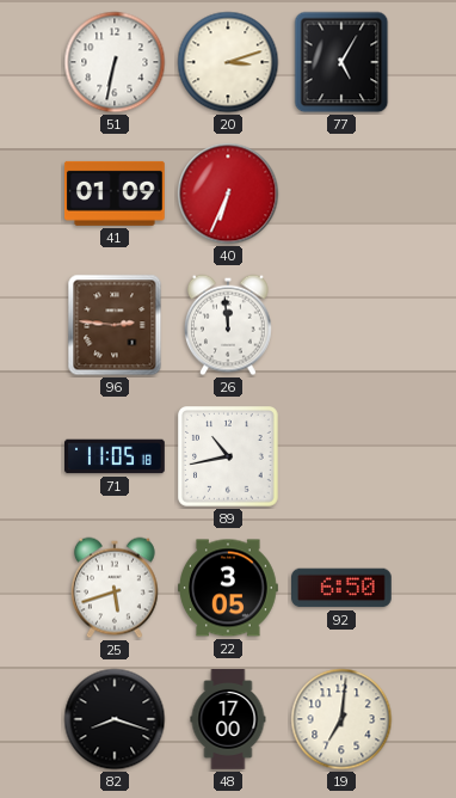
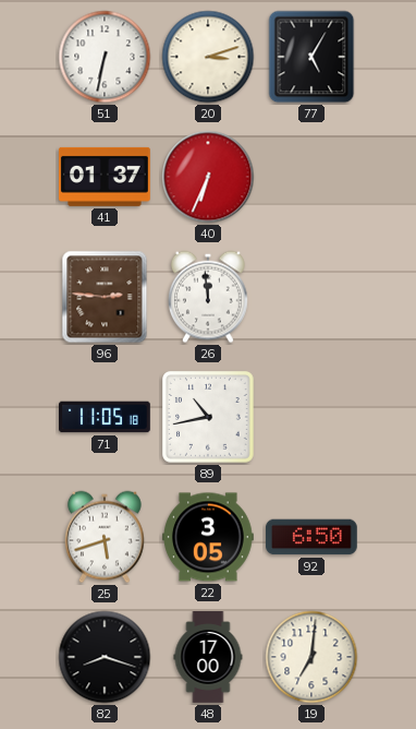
41: 01:09 -> 01:37 (105, 177)
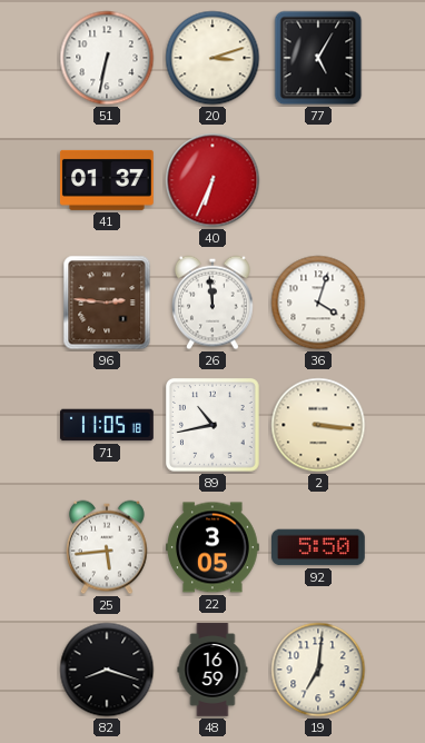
36: none -> 4:03 (318, 303)
2: none -> 3:16 (318, 425)
25: 5:42 -> 5:44 (107, 547)
92: 6:50 -> 5:50 (319, 547)
48: 17:00 -> 16:59 (212, 670)
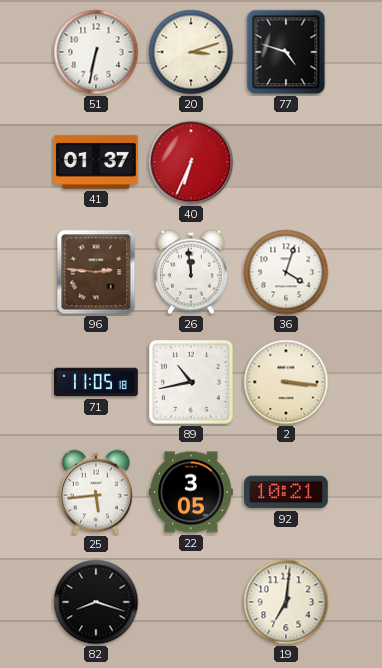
77: 5:05 -> 4:48 (286, 52)
92: 5:50 -> 10:21 (287, 492)
48: 16:59 -> none (212, 670)
